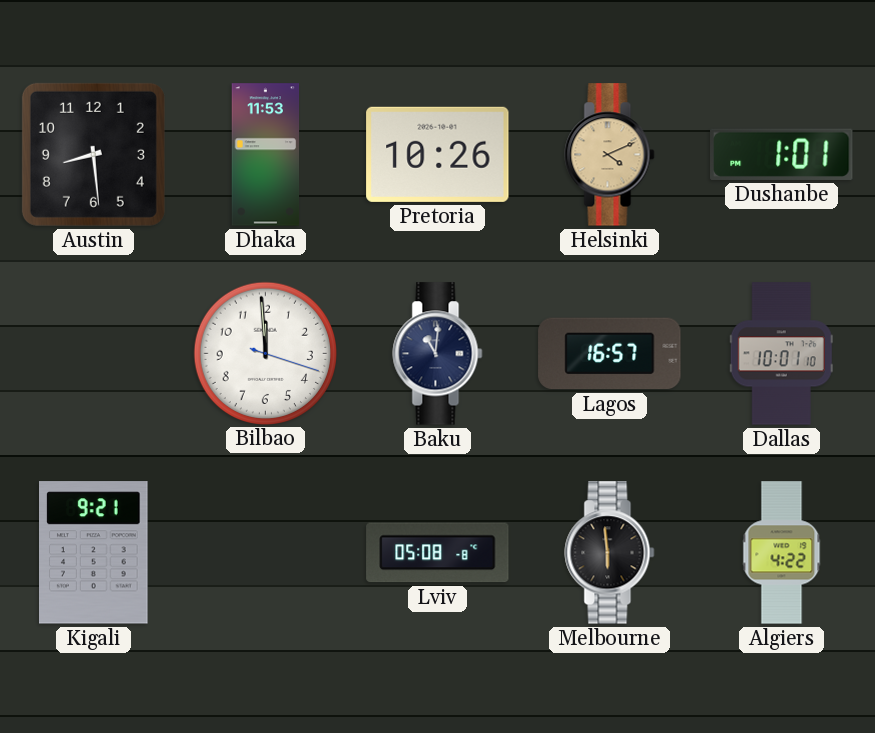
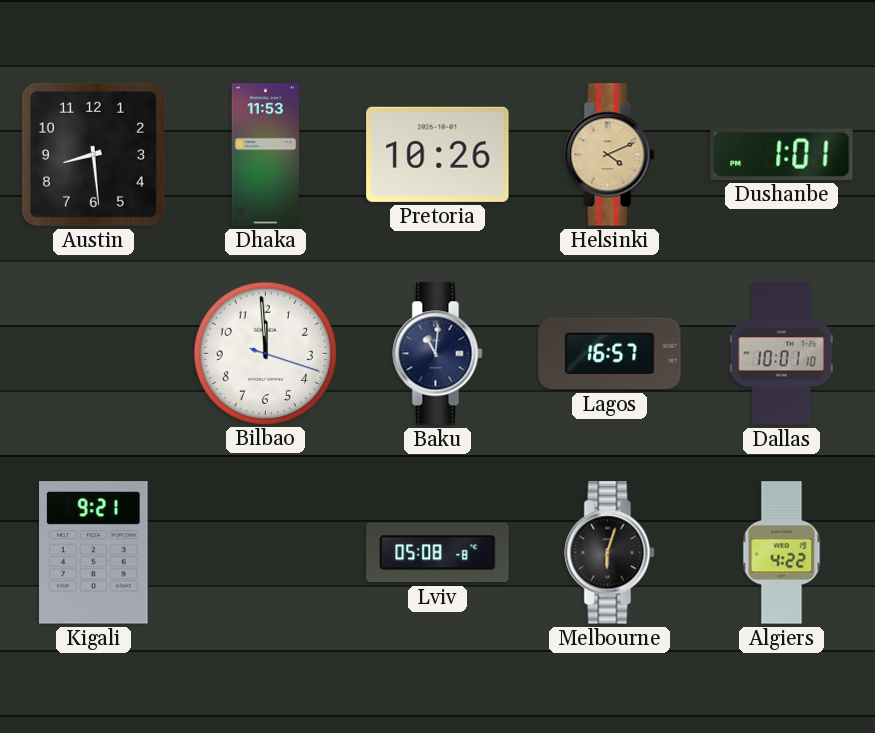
Melbourne: 5:59 -> 6:03 (610, 553)
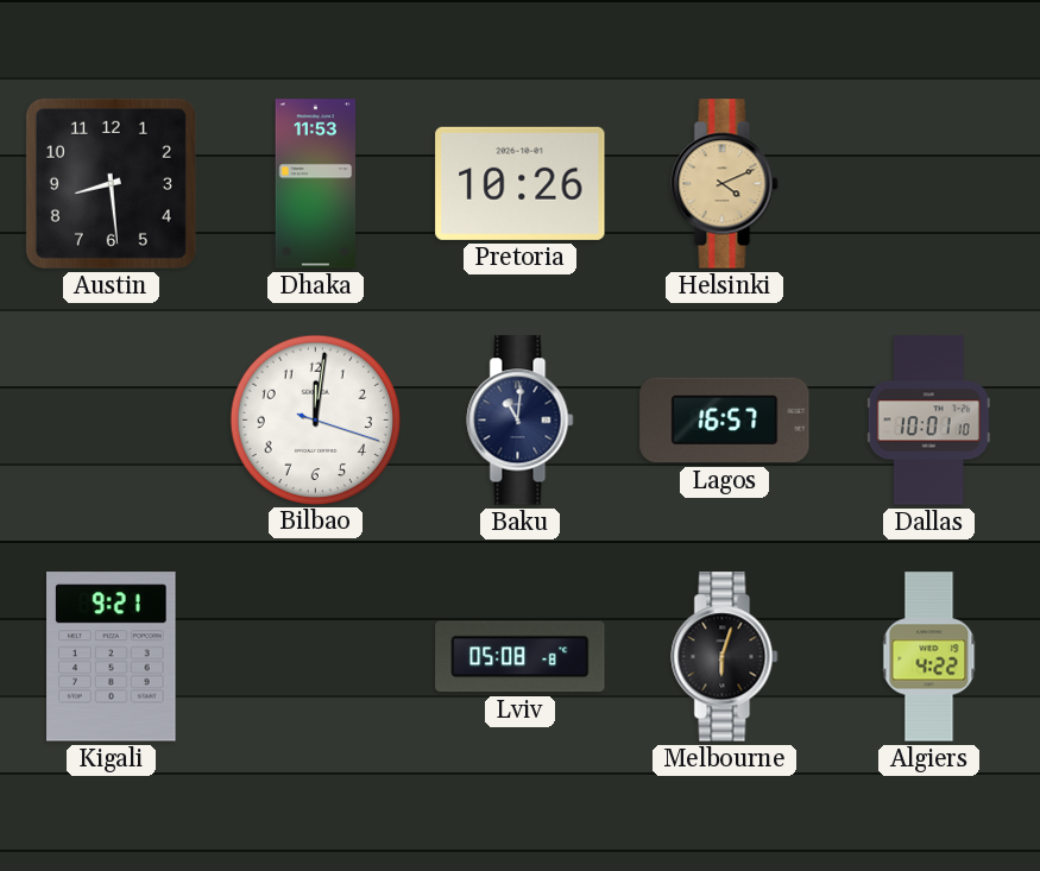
Dushanbe: 1:01 -> none (782, 154)
Bilbao: 11:59 -> 12:01 (315, 419)
